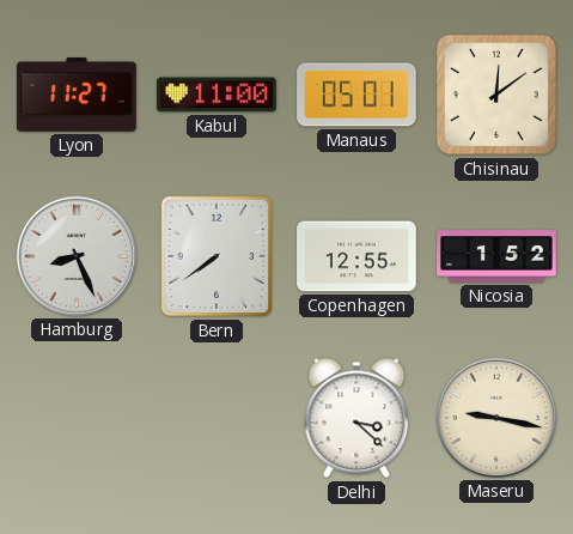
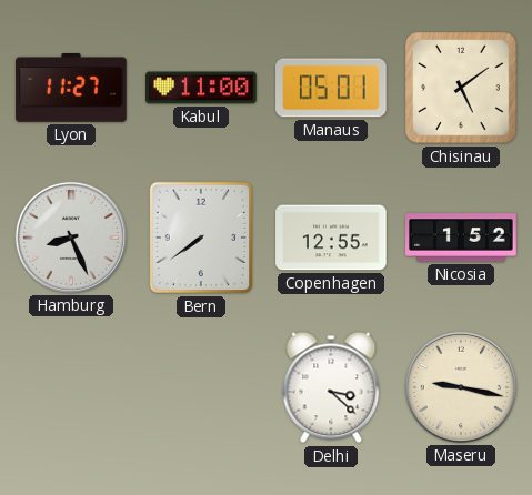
Chisinau: 12:09 -> 5:09 (461, 88)
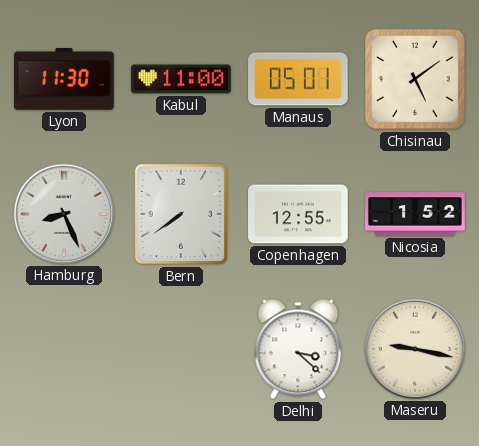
Lyon: 11:27 -> 11:30 (64, 80)
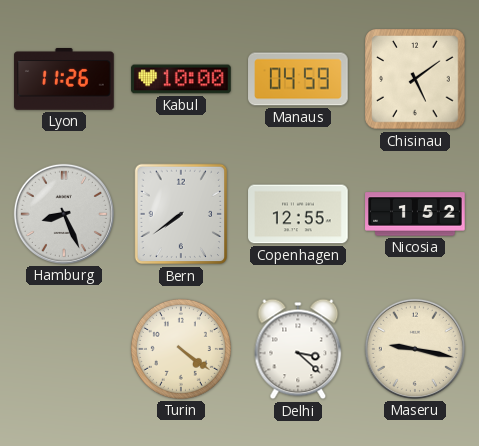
Lyon: 11:30 -> 11:26 (64, 80)
Kabul: 11:00 -> 10:00 (181, 79)
Manaus: 05:01 -> 04:59 (298, 79)
Turin: none -> 4:21 (181, 349)
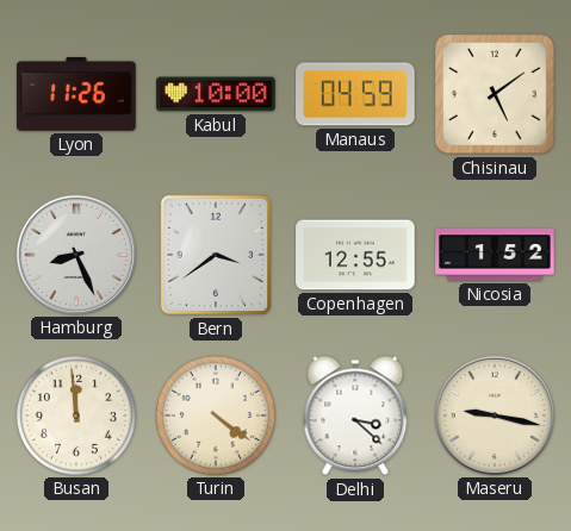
Bern: 7:39 -> 3:39 (216, 255)
Busan: none -> 11:59 (76, 416)
